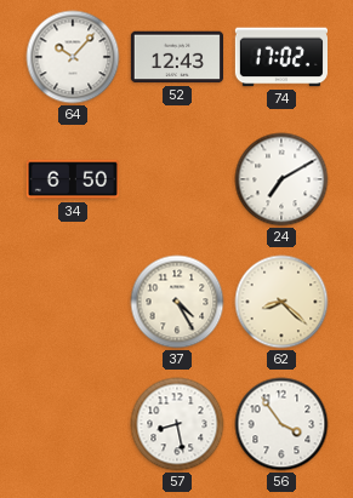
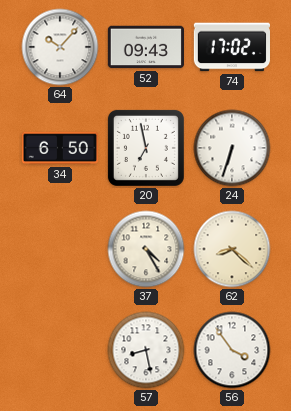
52: 12:43 -> 09:43 (145, 47)
20: none -> 6:58 (146, 148)
24: 7:10 -> 6:33 (232, 148)
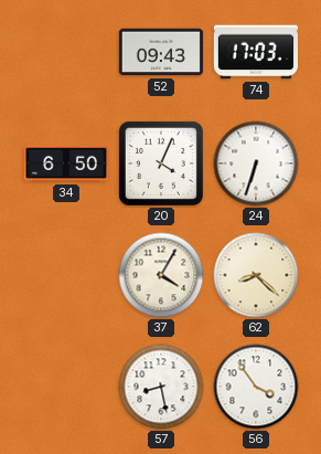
64: 10:07 -> none (60, 47)
74: 17:02 -> 17:03 (255, 52)
20: 6:58 -> 4:04 (161, 163)
37: 4:25 -> 4:05 (161, 275)
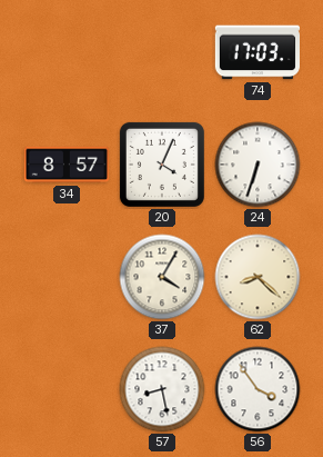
52: 09:43 -> none (160, 52)
34: 6:50 -> 8:57 (65, 165)
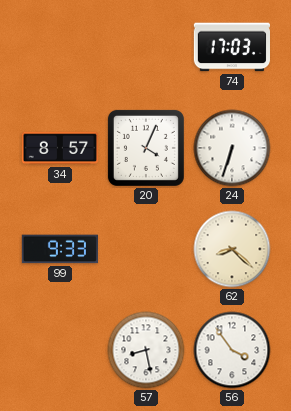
99: none -> 9:33 (60, 249)
37: 4:05 -> none (162, 277)
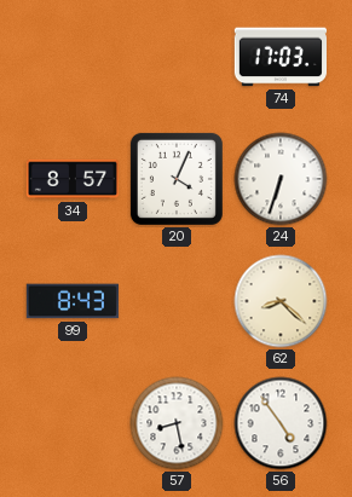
99: 9:33 -> 8:43 (73, 301)
56: 3:54 -> 4:54 (281, 423)
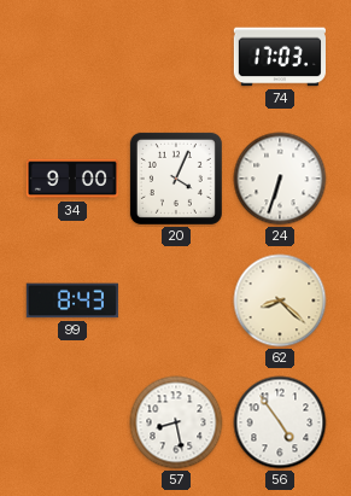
34: 8:57 -> 9:00 (71, 179)
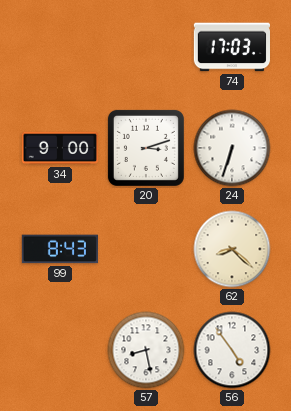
20: 4:04 -> 3:12 (146, 148)
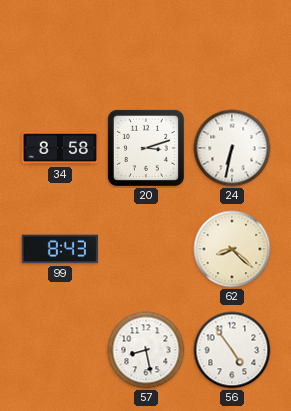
74: 17:03 -> none (231, 47)
34: 9:00 -> 8:58 (59, 148)
24: 6:33 -> 6:32 (232, 148)
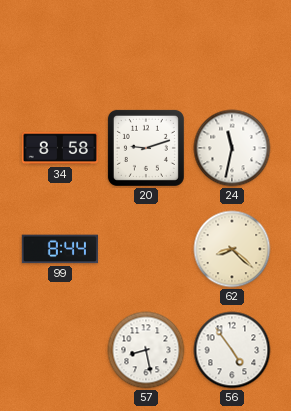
20: 3:12 -> 9:12 (146, 148)
24: 6:32 -> 11:32 (232, 148)
99: 8:43 -> 8:44 (60, 249)
